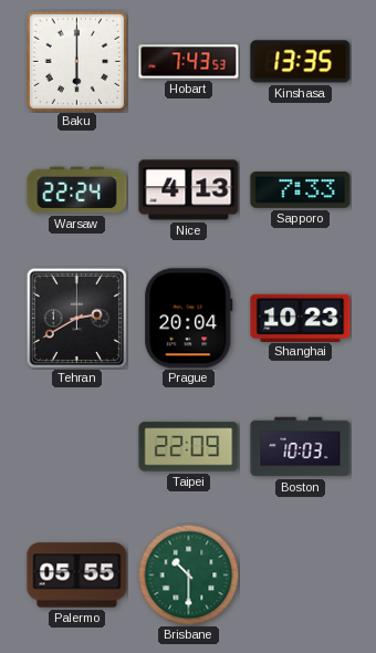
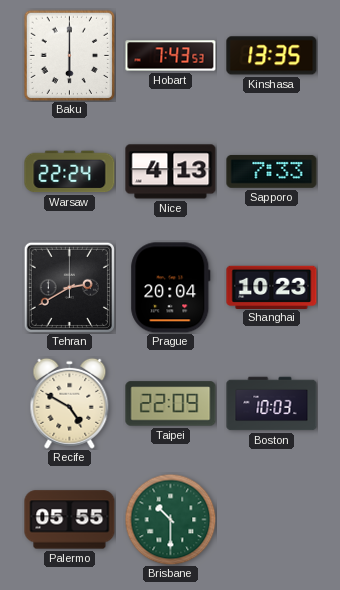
Recife: none -> 4:50 (70, 403)
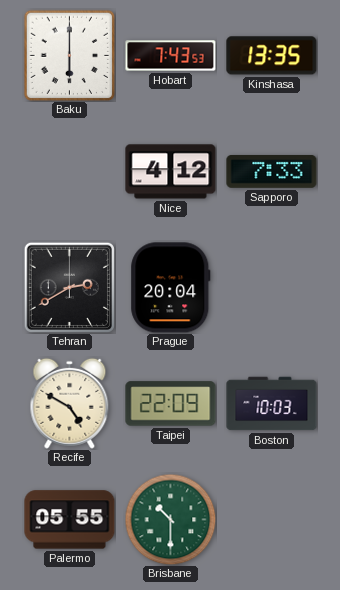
Warsaw: 22:24 -> none (70, 172)
Nice: 4:13 -> 4:12 (171, 172)
Shanghai: 10:23 -> none (272, 287)
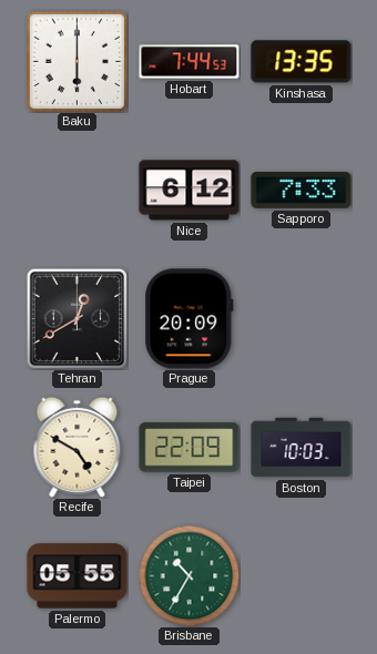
Hobart: 7:43 -> 7:44 (190, 62)
Nice: 4:12 -> 6:12 (190, 191)
Tehran: 2:40 -> 12:40 (77, 318)
Prague: 20:04 -> 20:09 (190, 319)
Brisbane: 10:30 -> 10:35 (188, 575)
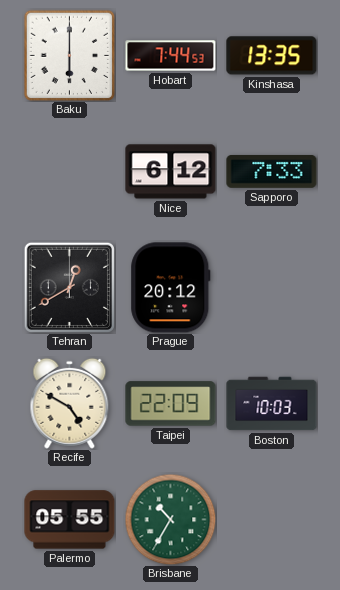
Prague: 20:09 -> 20:12 (171, 288)
